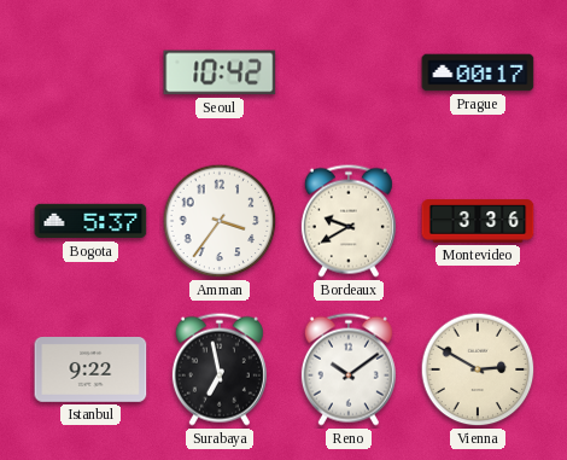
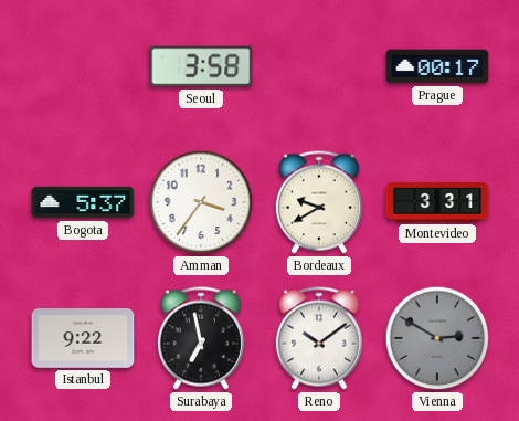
Seoul: 10:42 -> 3:58 (201, 66)
Montevideo: 3:36 -> 3:31 (437, 202)
Vienna dial: cream -> grey (437, 338)
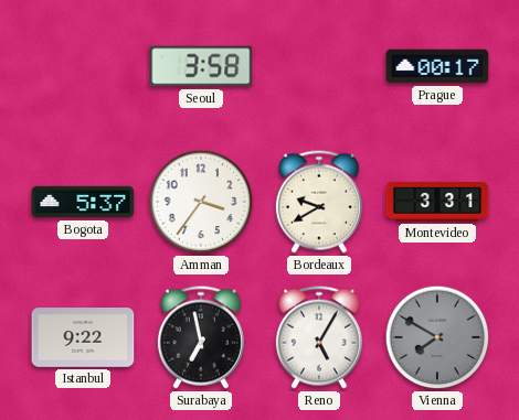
Reno: 10:09 -> 5:05 (319, 337)
Vienna: 2:50 -> 7:50 (437, 337)
